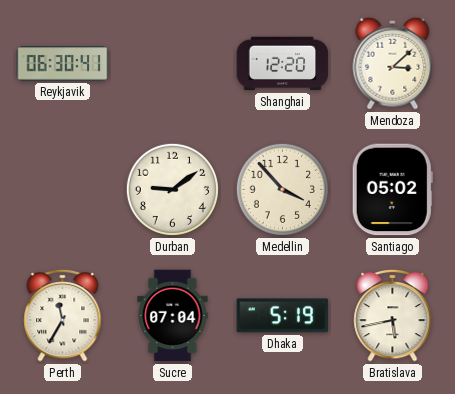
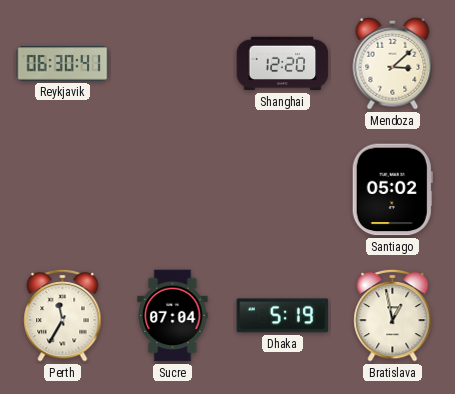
Durban: 9:09 -> none (172, 189)
Medellin: 3:53 -> none (282, 189)
Bratislava: 5:43 -> 12:58 (393, 315)
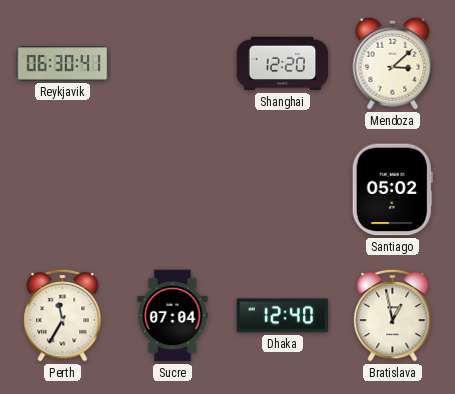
Dhaka: 5:19 -> 12:40 (283, 316)
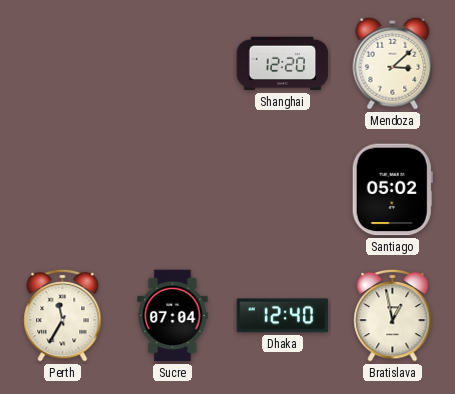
Reykjavik: 06:30 -> none (63, 64)
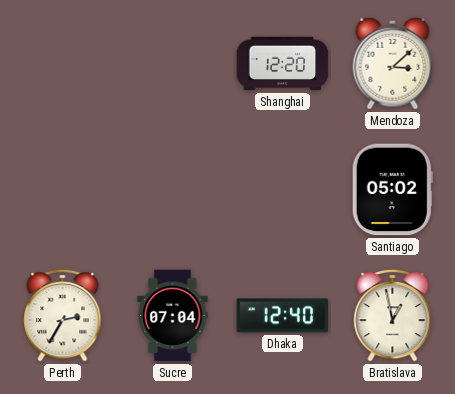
Perth: 11:35 -> 2:35 (63, 315)
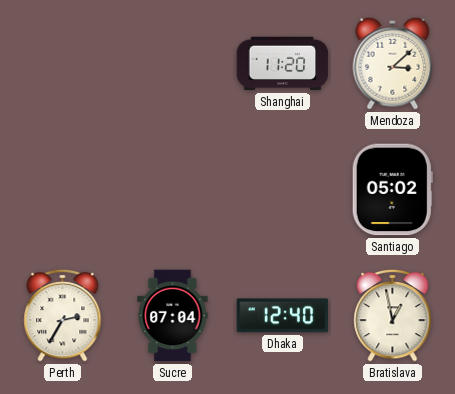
Shanghai: 12:20 -> 11:20 (283, 64)
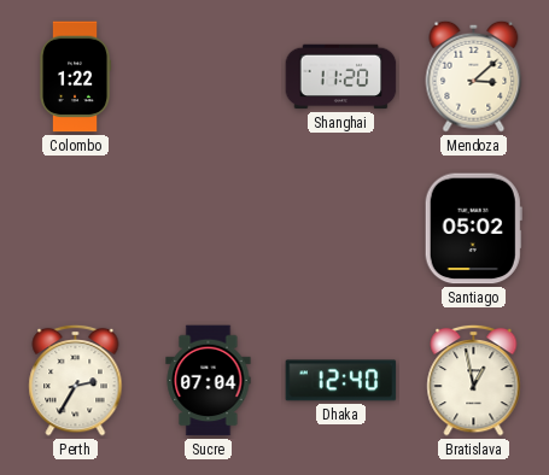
Colombo: none -> 1:22 (75, 77)
